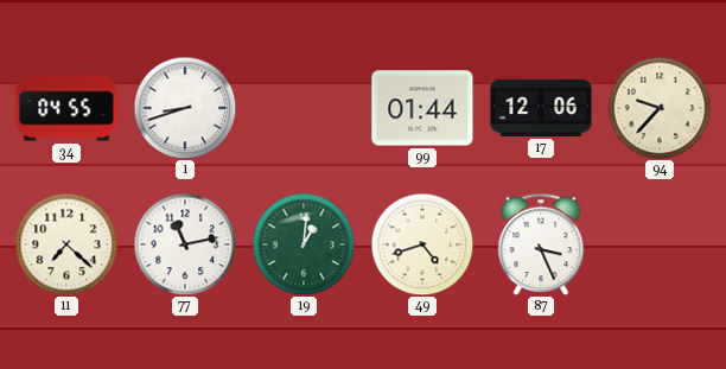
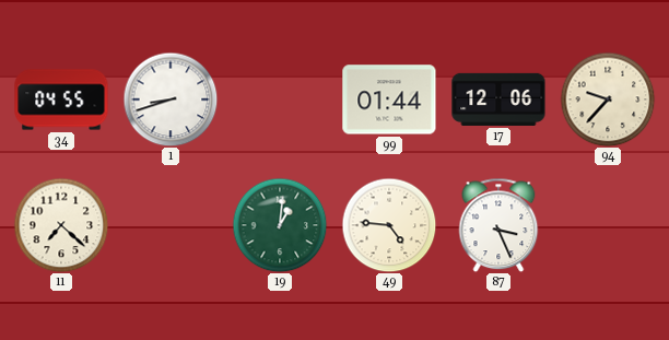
77: 11:13 -> none (185, 244)
49: 4:42 -> 4:46 (389, 225)
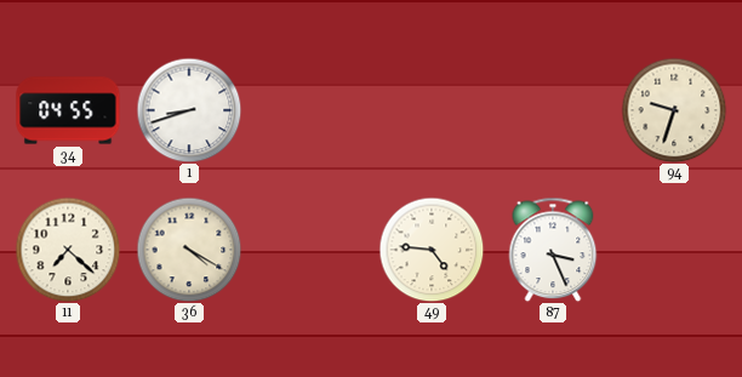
99: 01:44 -> none (389, 99)
17: 12:06 -> none (498, 99)
94: 9:37 -> 9:33 (674, 110)
36: none -> 4:20 (189, 250)
19: 1:01 -> none (280, 225)
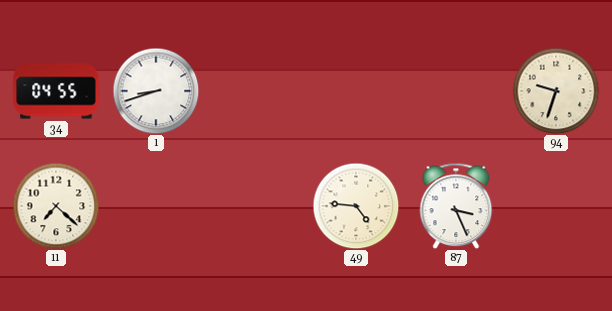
36: 4:20 -> none (189, 250)
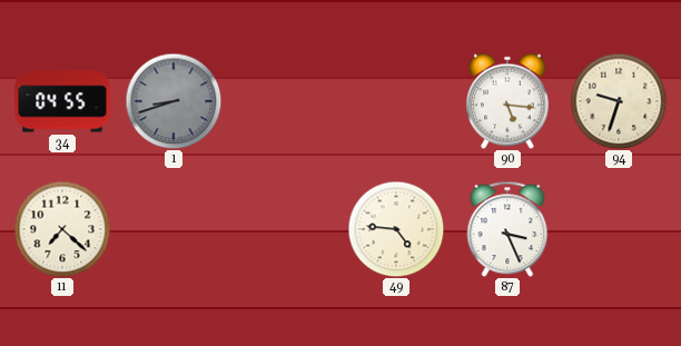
1 dial: white -> grey (174, 101)
90: none -> 5:16 (507, 101)
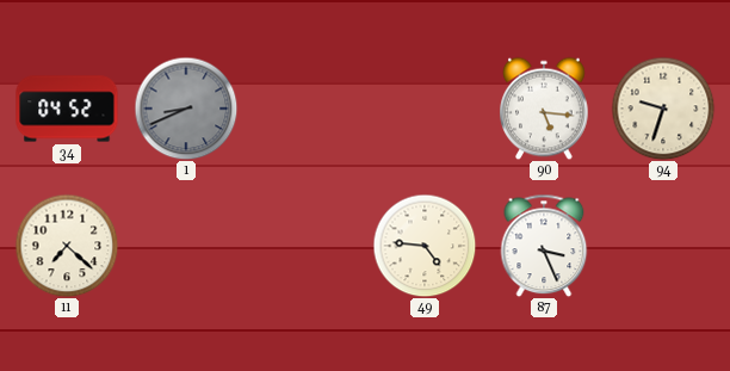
34: 04:55 -> 04:52 (67, 109)
1: 8:42 -> 8:41 (186, 109)
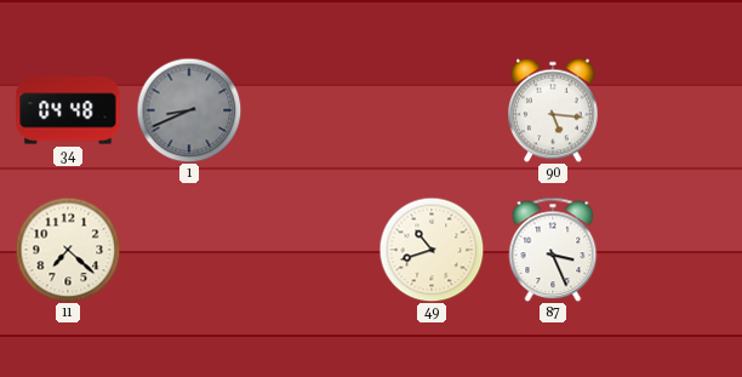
34: 04:52 -> 04:48 (68, 110)
94: 9:33 -> none (663, 109)
49: 4:46 -> 10:42 (432, 250)
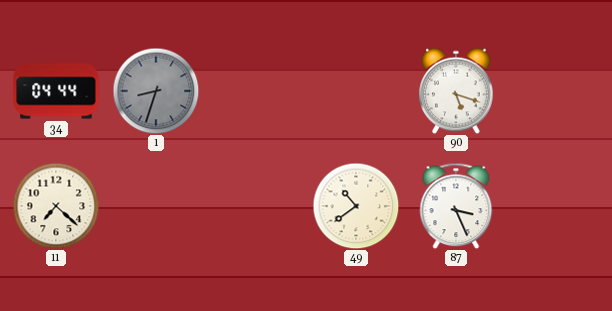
34: 04:48 -> 04:44 (56, 91)
1: 8:41 -> 8:33 (156, 91)
90: 5:16 -> 5:18 (456, 91)
49: 10:42 -> 10:39 (356, 206)
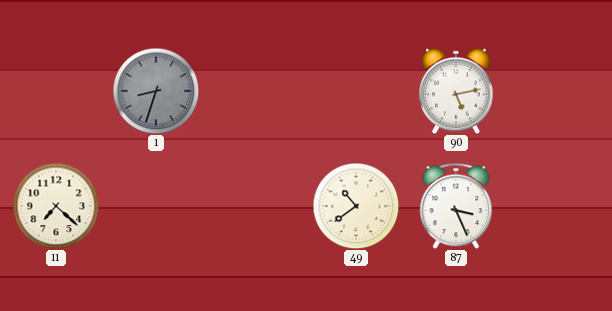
34: 04:44 -> none (56, 91)
90: 5:18 -> 5:13 (456, 91)
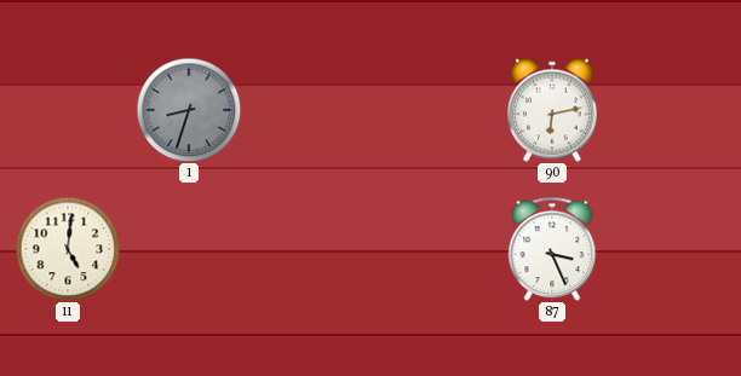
90: 5:13 -> 6:13 (552, 110)
11: 7:22 -> 5:01 (68, 249)
49: 10:39 -> none (356, 206)
